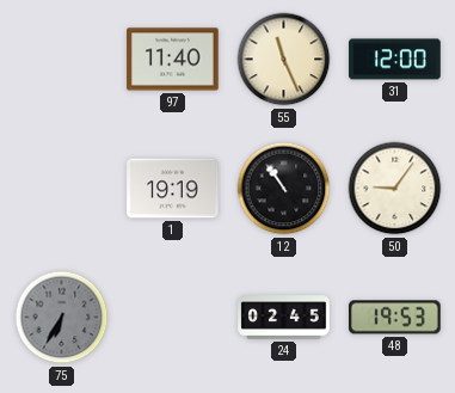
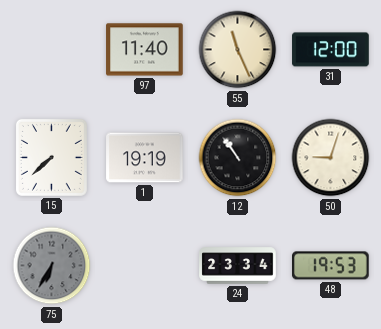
15: none -> 7:38 (51, 157)
50: 9:06 -> 9:03 (331, 158)
24: 02:45 -> 23:34 (238, 266)
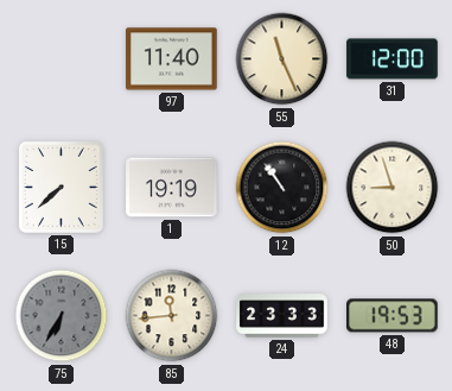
50: 9:03 -> 8:57 (393, 188)
85: none -> 11:44 (172, 316)
24: 23:34 -> 23:33 (282, 316)
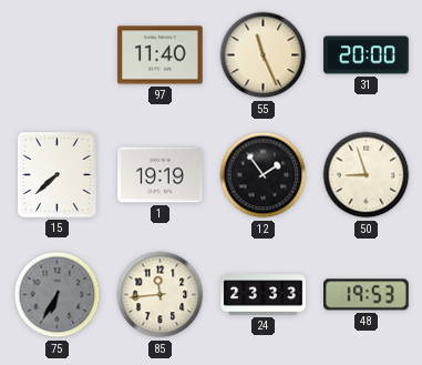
31: 12:00 -> 20:00 (367, 55)
12: 10:54 -> 1:54 (264, 175)
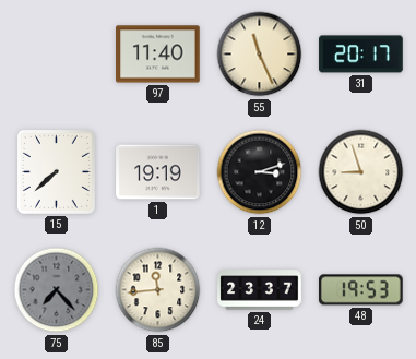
31: 20:00 -> 20:17 (361, 55)
12: 1:54 -> 3:12 (260, 172)
75: 6:35 -> 7:23 (57, 290)
24: 23:33 -> 23:37 (260, 290)
